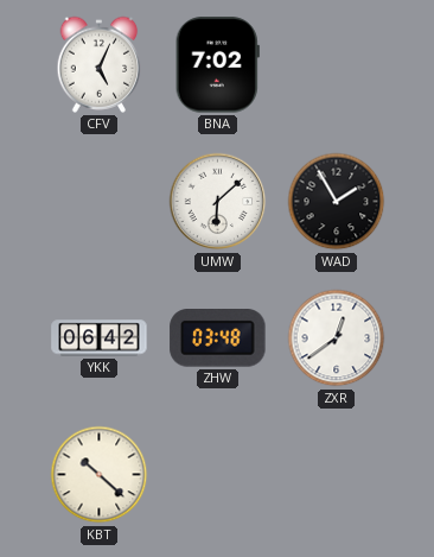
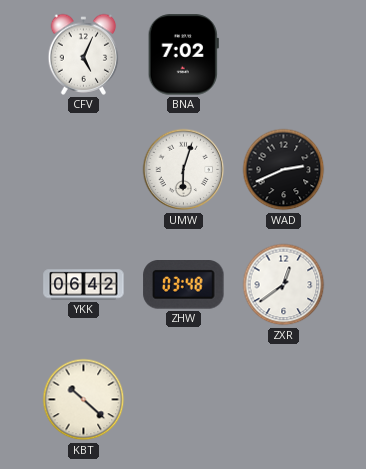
UMW: 6:08 -> 6:03 (184, 170)
WAD: 1:55 -> 2:41 (284, 170)
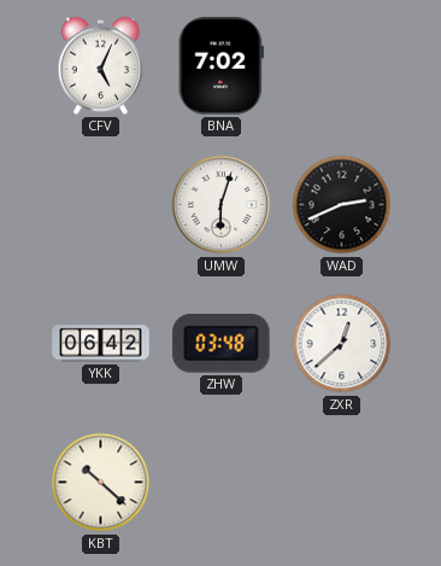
ZXR: 12:39 -> 12:38 (342, 344)
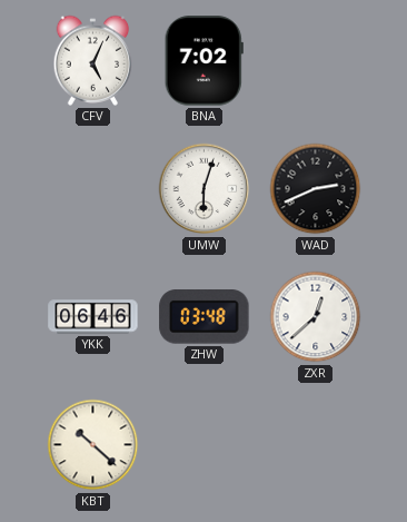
YKK: 06:42 -> 06:46 (93, 317)
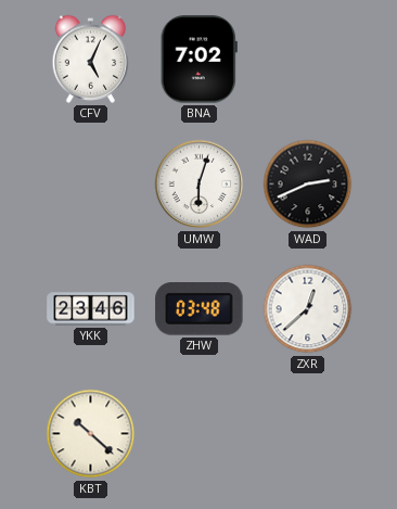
YKK: 06:46 -> 23:46 (91, 309)
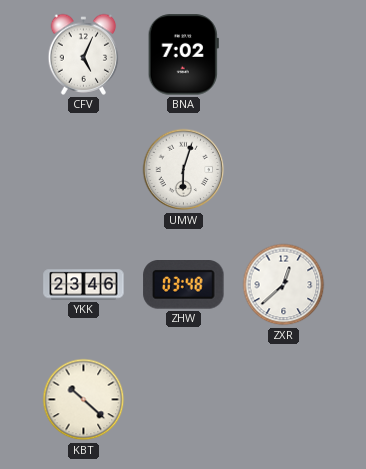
WAD: 2:41 -> none (308, 184)
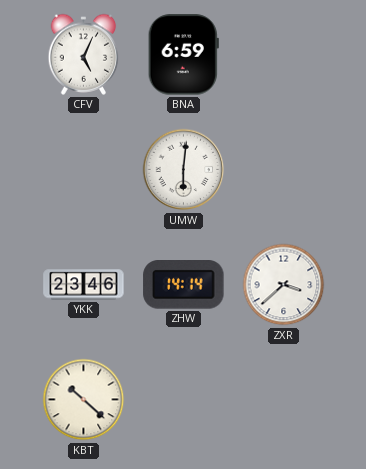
BNA: 7:02 -> 6:59 (183, 55)
UMW: 6:03 -> 6:01 (184, 170)
ZHW: 03:48 -> 14:14 (184, 285)
ZXR: 12:38 -> 3:38 (284, 285)
